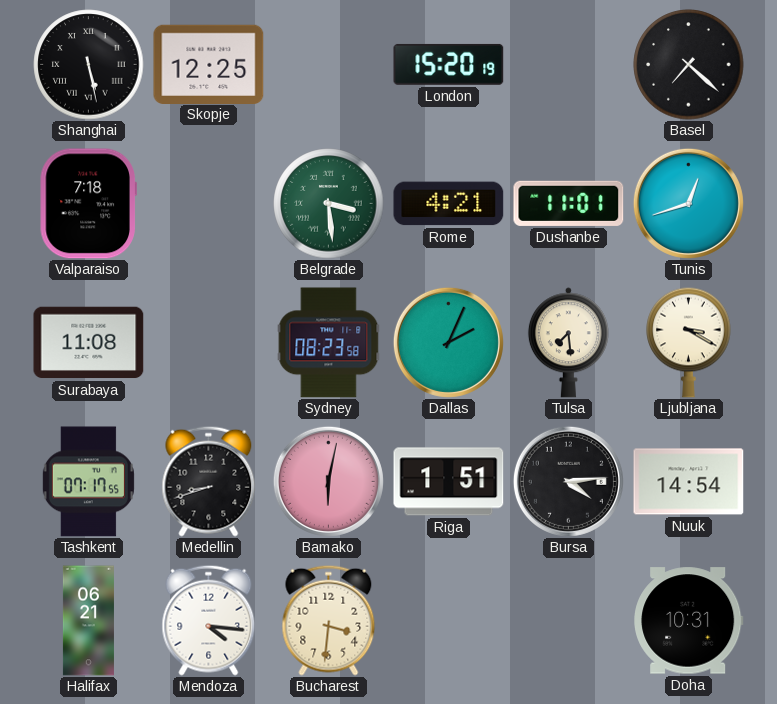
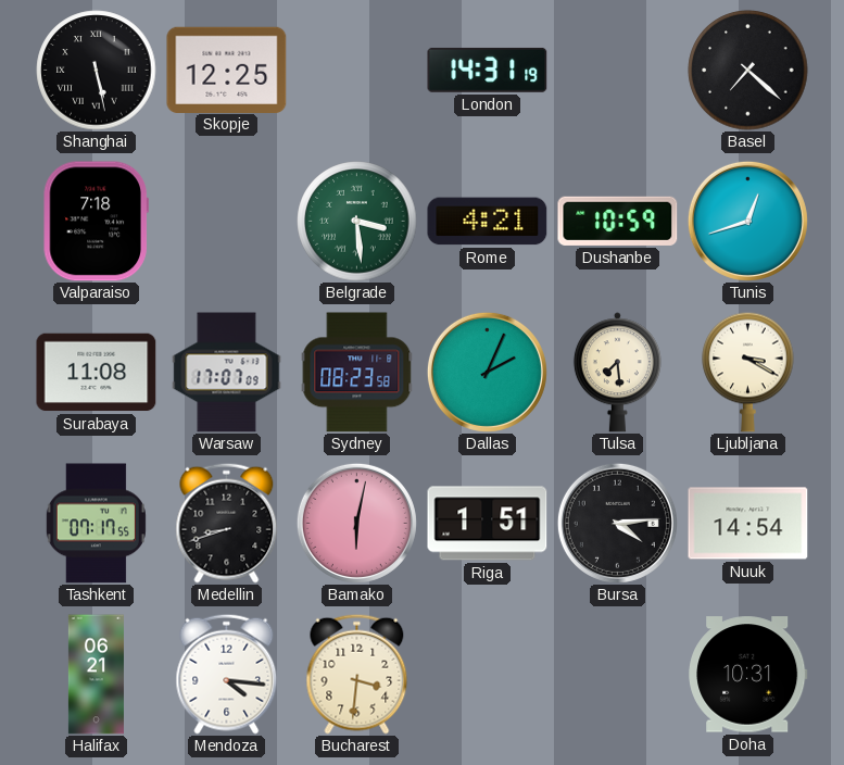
London: 15:20 -> 14:31 (488, 70)
Dushanbe: 11:01 -> 10:59 (618, 221)
Warsaw: none -> 17:07 (227, 373)
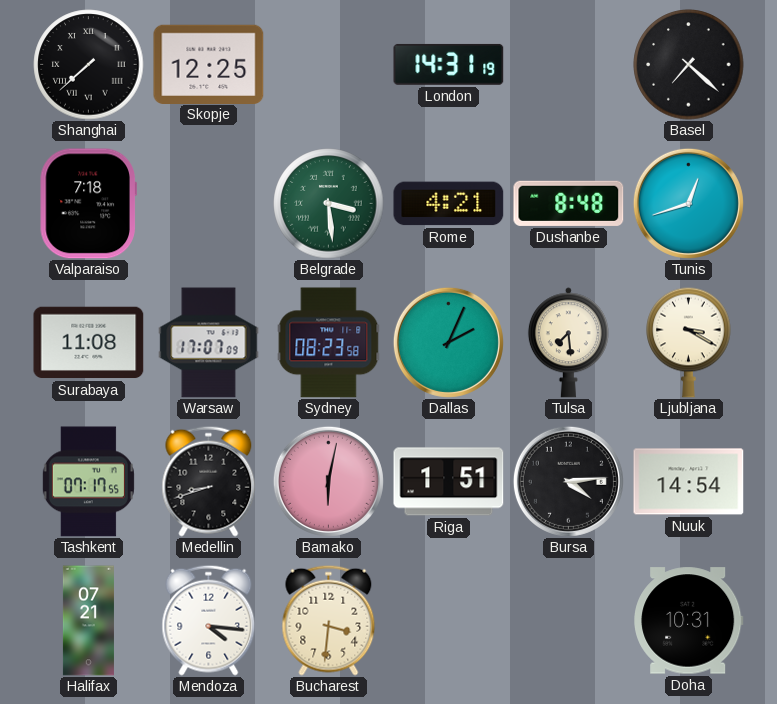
Shanghai: 5:28 -> 7:38 (89, 65)
Dushanbe: 10:59 -> 8:48 (569, 203)
Halifax: 06:21 -> 07:21 (88, 621)
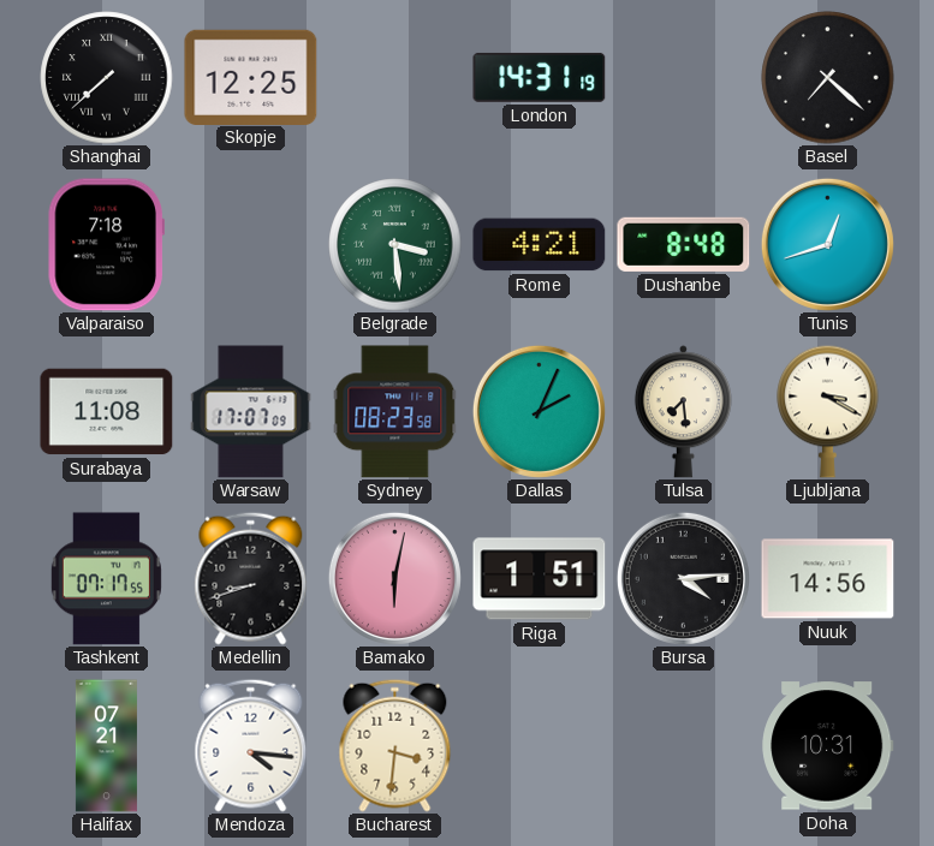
Nuuk: 14:54 -> 14:56 (828, 579)
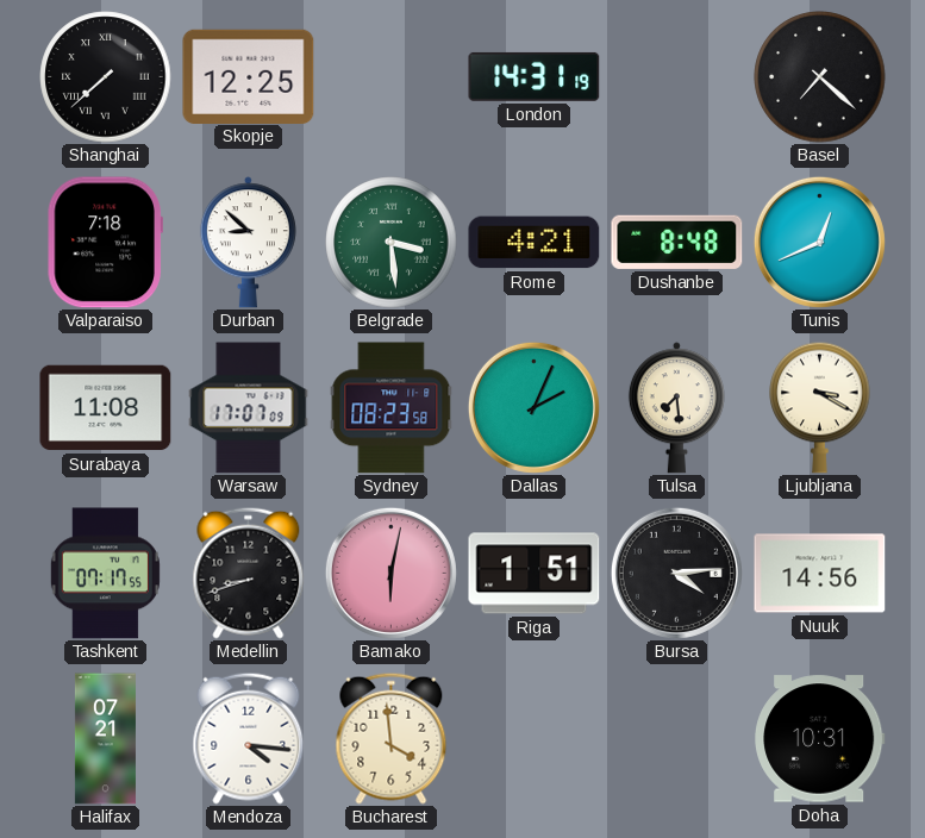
Durban: none -> 8:52 (248, 243)
Tunis: 12:42 -> 12:41 (819, 242)
Bucharest: 3:31 -> 3:59 (392, 738)
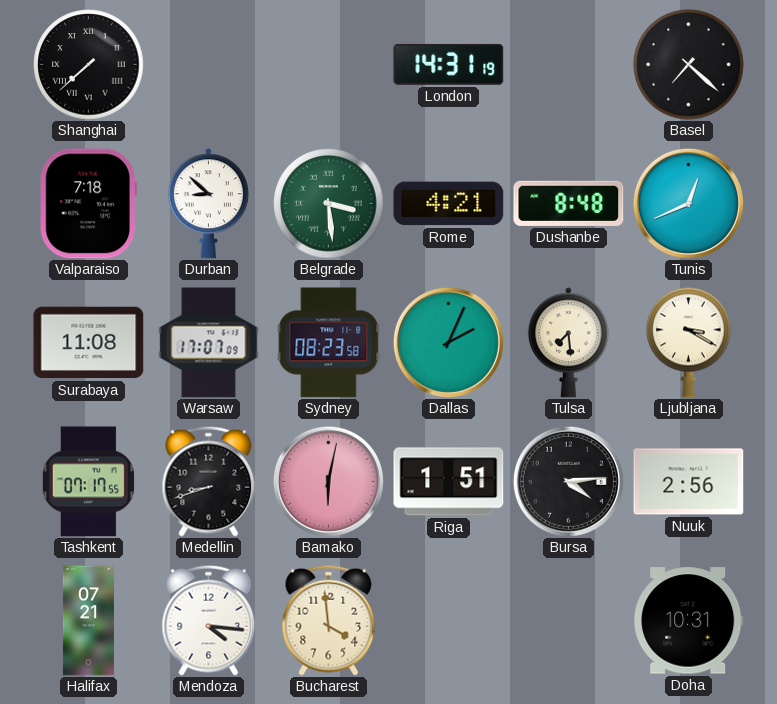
Skopje: 12:25 -> none (249, 76)
Nuuk: 14:56 -> 2:56 (689, 482)
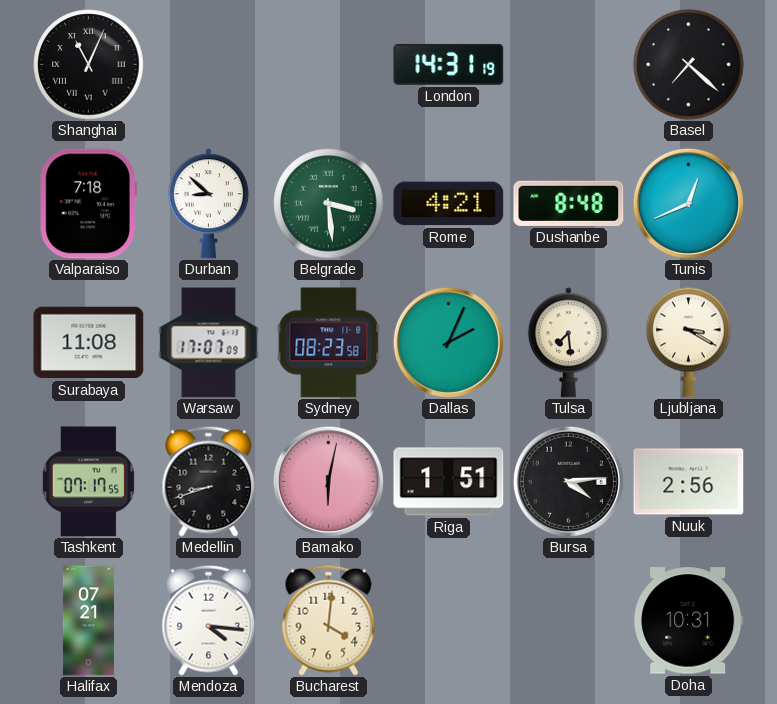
Shanghai: 7:38 -> 11:04 (89, 65)
Bucharest: 3:59 -> 4:01 (329, 620)
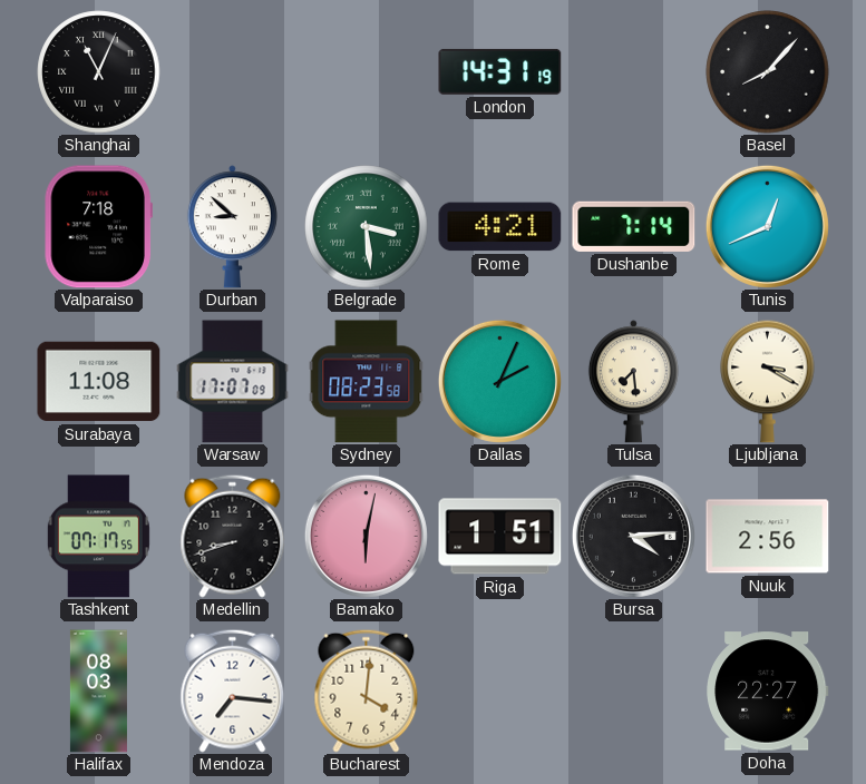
Basel: 7:22 -> 8:07 (768, 72)
Dushanbe: 8:48 -> 7:14 (634, 226)
Halifax: 07:21 -> 08:03 (98, 692)
Mendoza: 4:16 -> 7:16 (233, 690)
Doha: 10:31 -> 22:27 (768, 692)
